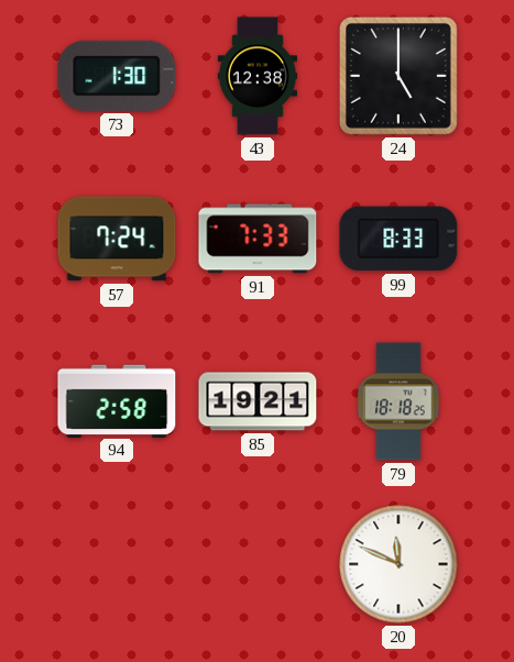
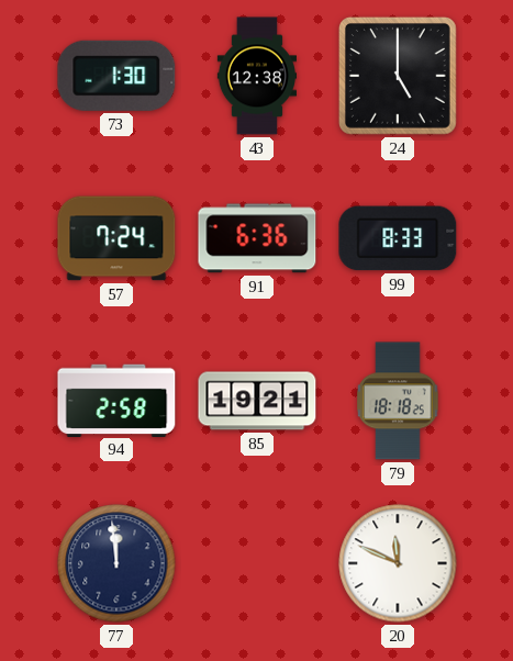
91: 7:33 -> 6:36 (257, 238)
77: none -> 11:59 (116, 563)
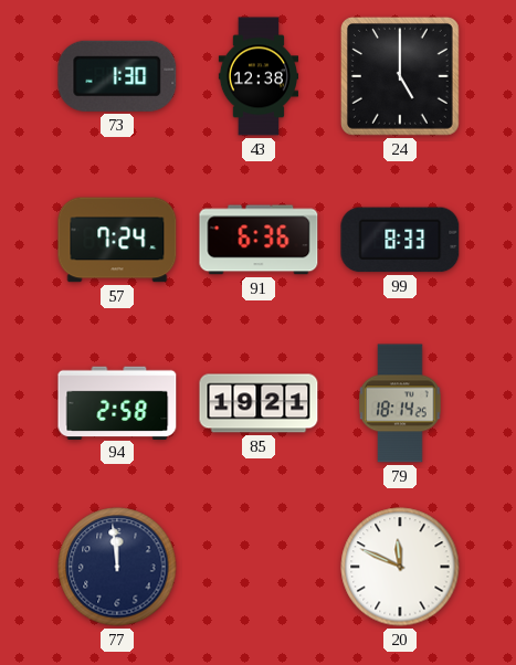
79: 18:18 -> 18:14 (400, 403)
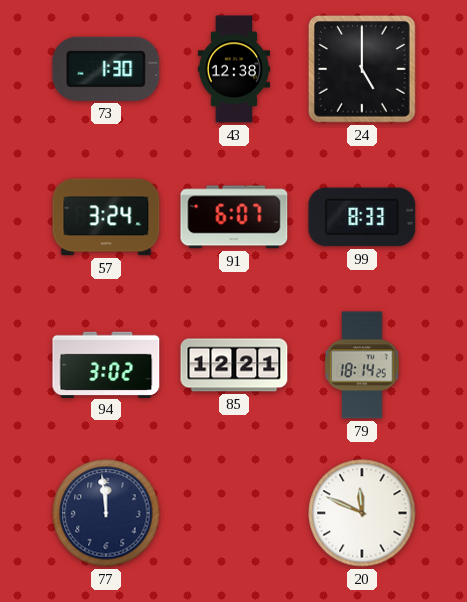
57: 7:24 -> 3:24 (106, 217)
91: 6:36 -> 6:07 (234, 217)
94: 2:58 -> 3:02 (106, 364)
85: 19:21 -> 12:21 (234, 365)
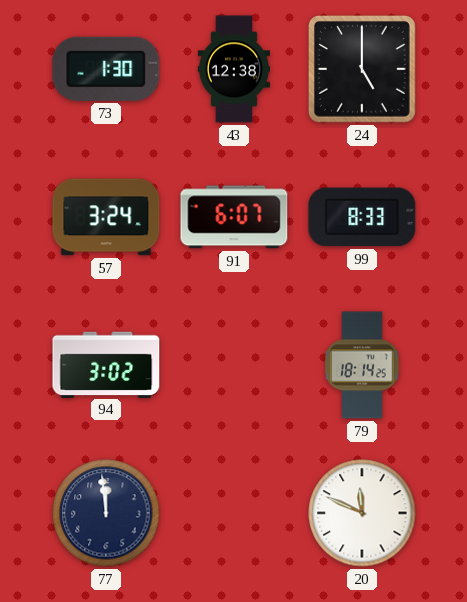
85: 12:21 -> none (234, 365)
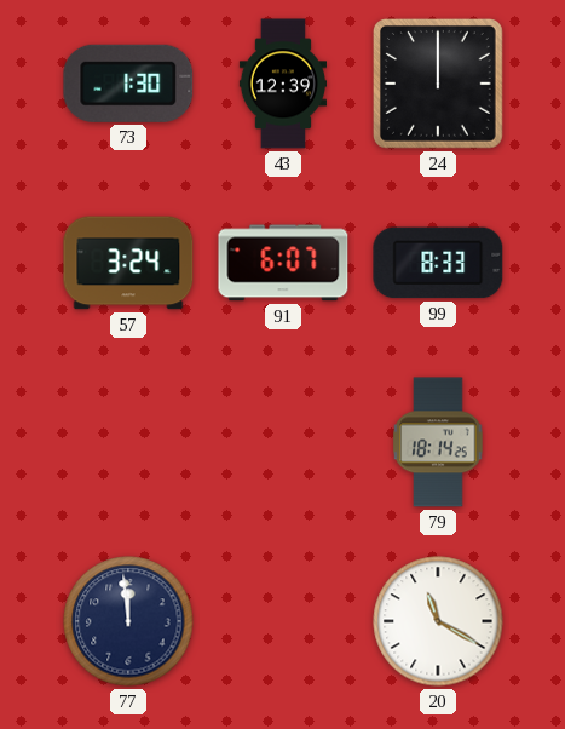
43: 12:38 -> 12:39 (282, 84)
24: 5:00 -> 12:00 (438, 84)
94: 3:02 -> none (106, 364)
20: 11:49 -> 11:20 (438, 621)
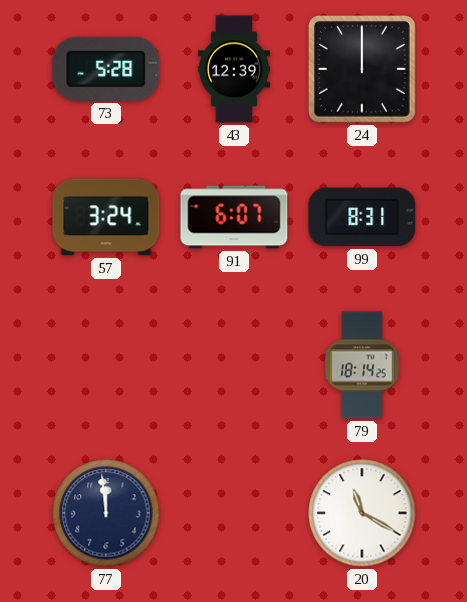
73: 1:30 -> 5:28 (106, 69)
99: 8:33 -> 8:31 (362, 217)
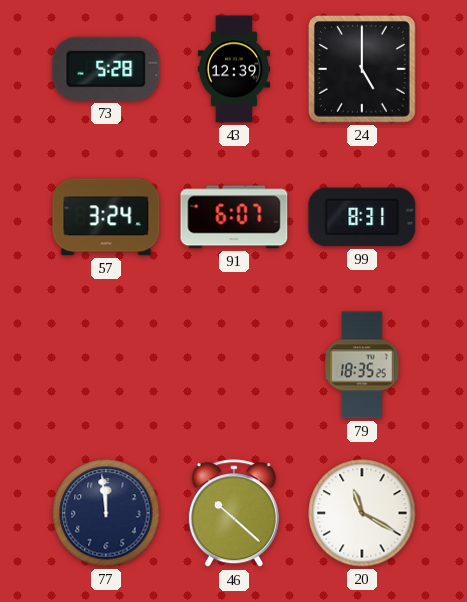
24: 12:00 -> 5:00 (362, 69)
79: 18:14 -> 18:35 (362, 365)
46: none -> 10:22 (234, 514)
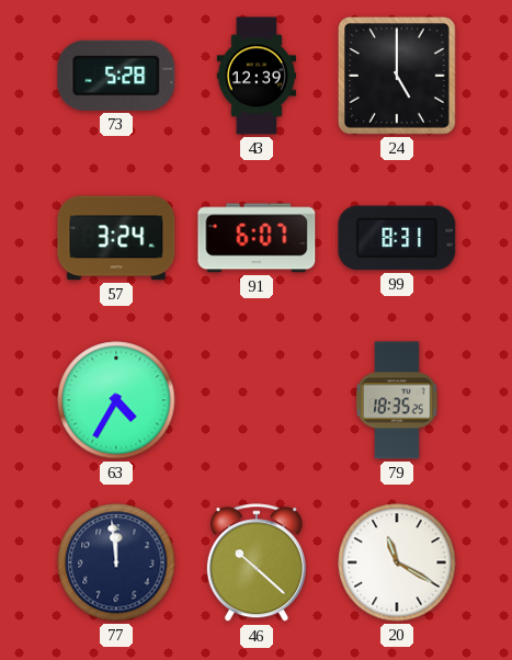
63: none -> 4:35 (116, 400)
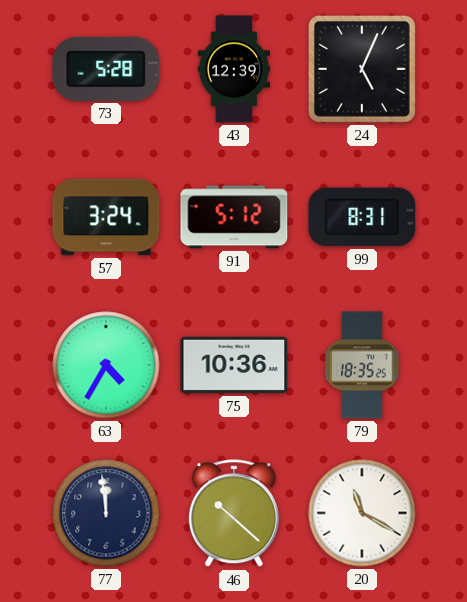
24: 5:00 -> 5:04 (362, 69)
91: 6:07 -> 5:12 (234, 217)
75: none -> 10:36 (234, 365)
